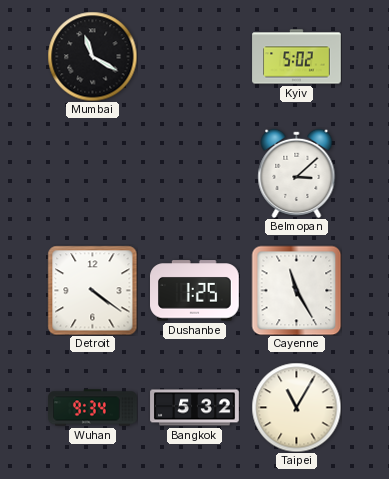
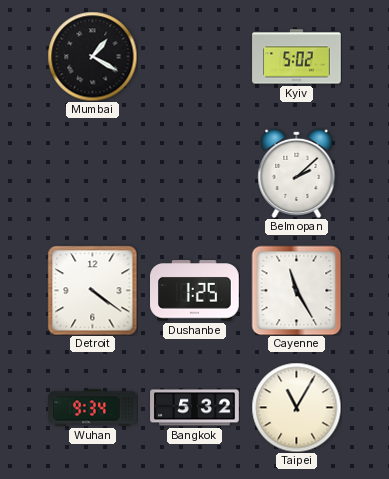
Mumbai: 11:20 -> 1:20 (92, 56)
Belmopan: 3:08 -> 2:08 (297, 173)
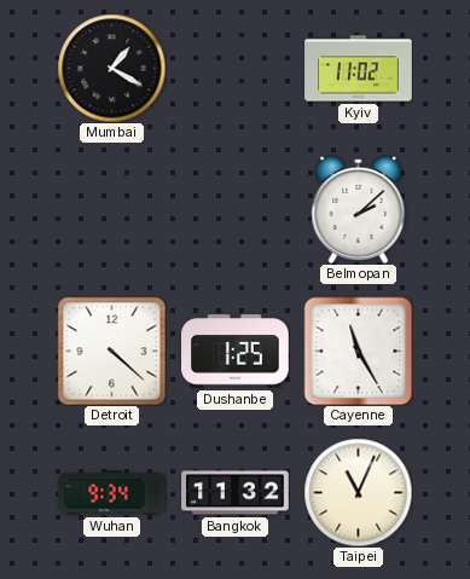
Kyiv: 5:02 -> 11:02 (359, 69)
Detroit: 4:21 -> 4:22 (111, 351)
Bangkok: 5:32 -> 11:32 (236, 493)
Taipei: 11:05 -> 11:04 (358, 492)
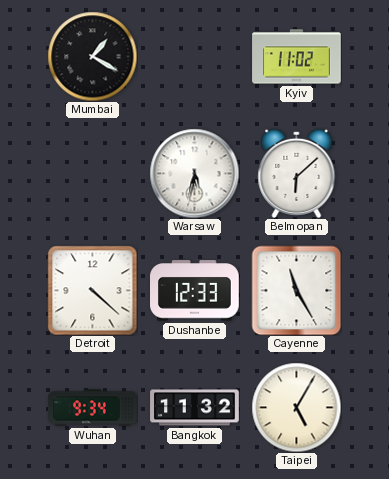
Warsaw: none -> 5:32 (194, 173)
Belmopan: 2:08 -> 6:08 (297, 173)
Dushanbe: 1:25 -> 12:33 (195, 291)
Taipei: 11:04 -> 5:05 (296, 407)
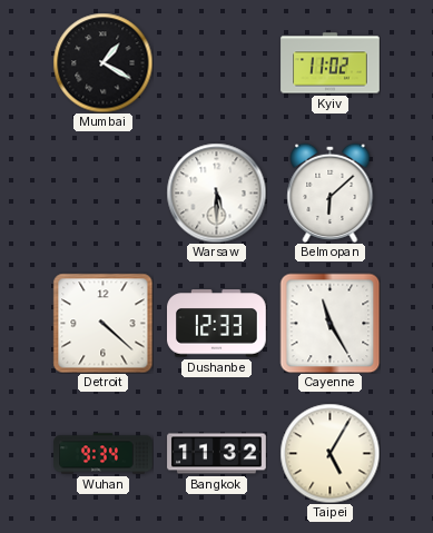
Warsaw: 5:32 -> 5:30 (216, 193)
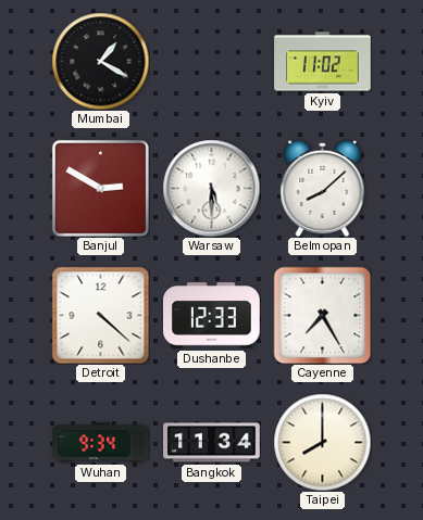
Banjul: none -> 2:50 (100, 188)
Belmopan: 6:08 -> 8:08 (323, 188)
Cayenne: 11:25 -> 7:25 (322, 315)
Bangkok: 11:32 -> 11:34 (212, 443)
Taipei: 5:05 -> 8:00 (322, 442)
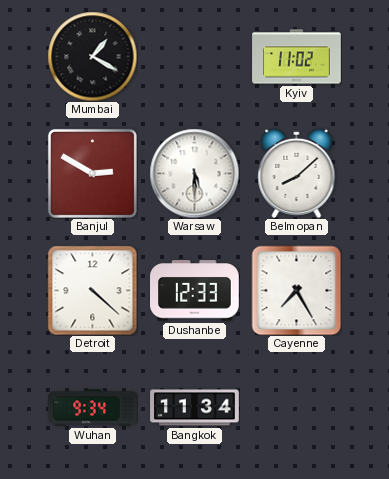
Taipei: 8:00 -> none (322, 442)
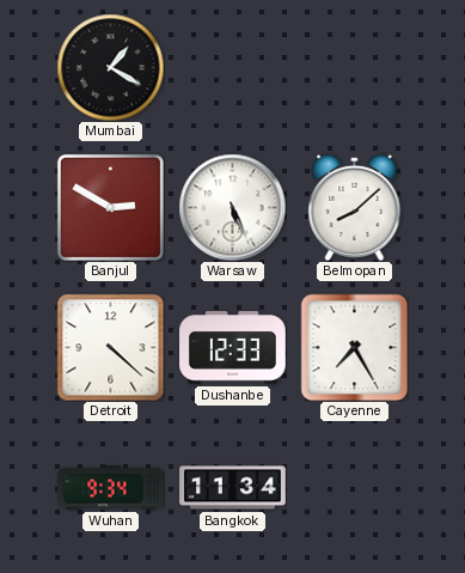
Kyiv: 11:02 -> none (297, 57)
Warsaw: 5:30 -> 5:26 (232, 207)
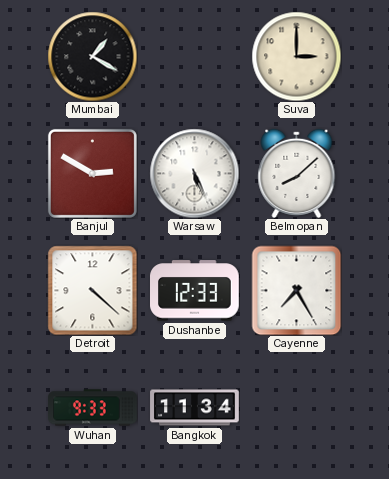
Suva: none -> 3:00 (296, 56)
Wuhan: 9:34 -> 9:33 (93, 408)
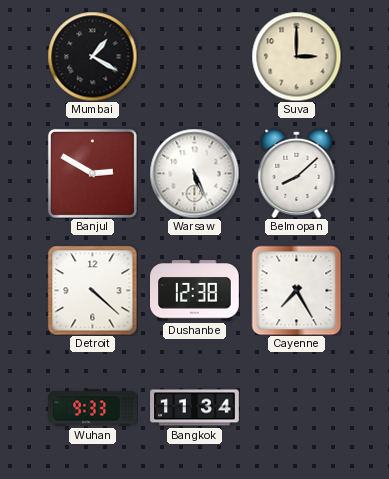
Dushanbe: 12:33 -> 12:38 (195, 291)
